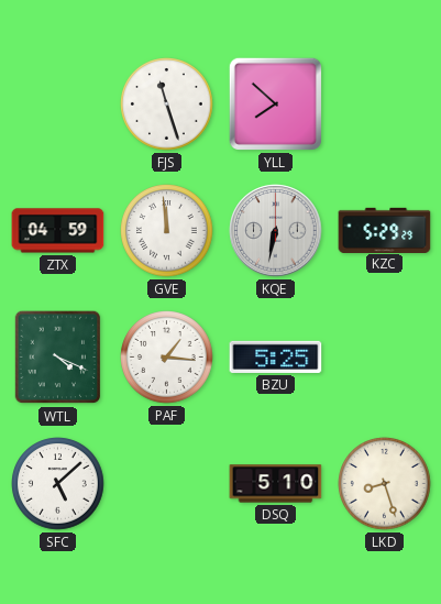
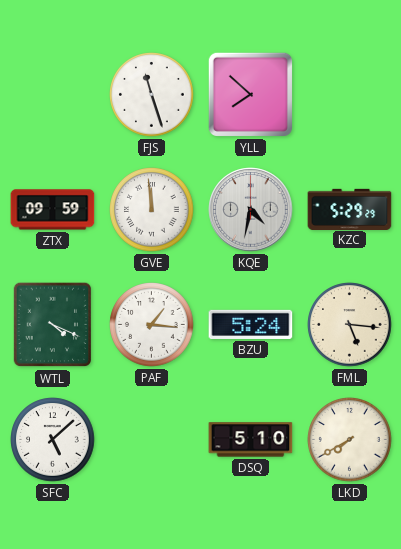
ZTX: 04:59 -> 09:59 (53, 210)
KQE: 6:32 -> 4:32 (251, 210)
BZU: 5:25 -> 5:24 (251, 324)
FML: none -> 5:16 (350, 325)
LKD: 8:27 -> 7:40 (350, 440)
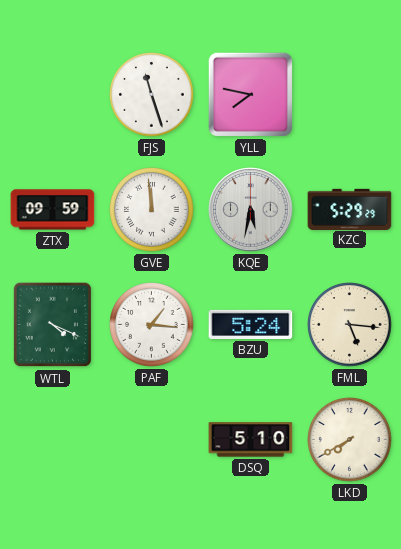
YLL: 7:52 -> 7:47 (250, 94)
KQE: 4:32 -> 5:32 (251, 210)
SFC: 5:08 -> none (53, 440)
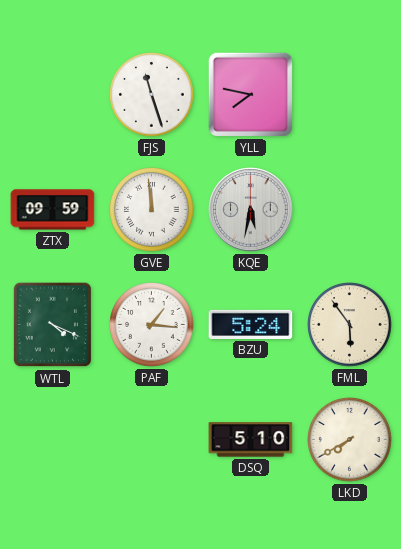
KZC: 5:29 -> none (350, 209)
FML: 5:16 -> 5:54 (350, 325)
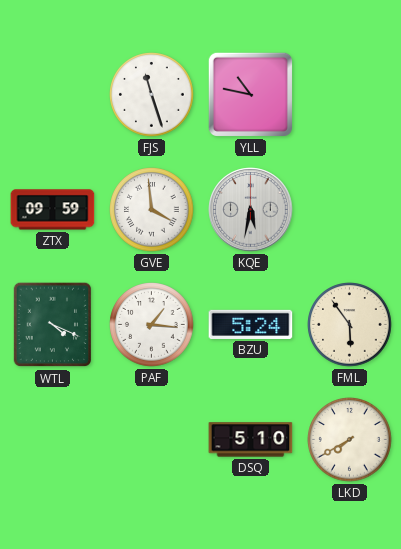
YLL: 7:47 -> 10:47 (250, 94)
GVE: 11:59 -> 3:59 (152, 210)
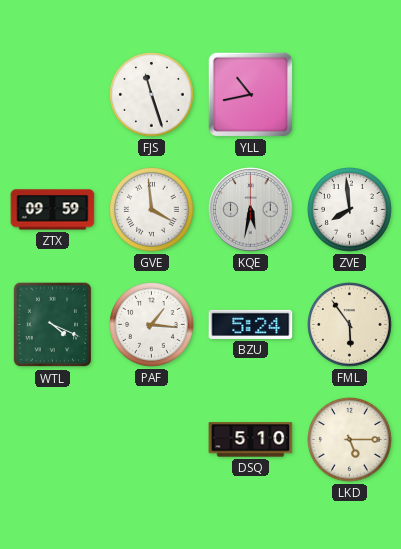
YLL: 10:47 -> 10:43 (250, 94)
ZVE: none -> 7:59 (350, 210)
LKD: 7:40 -> 5:15 (350, 440)
